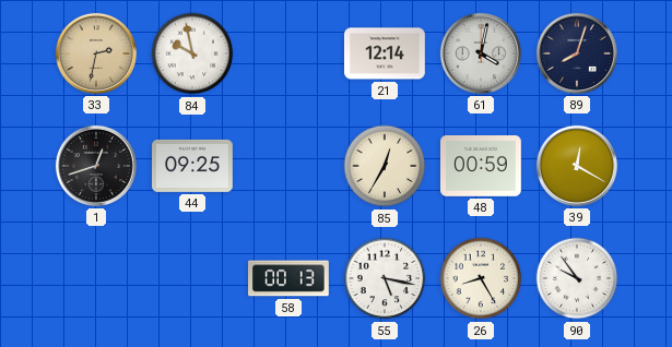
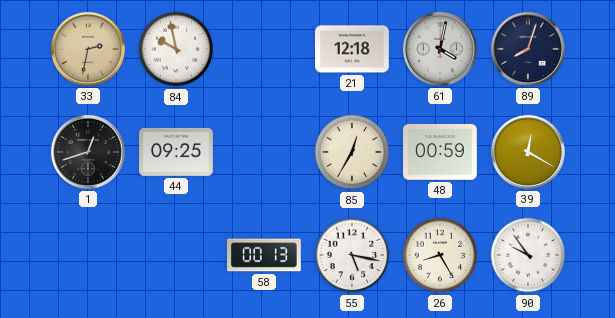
21: 12:14 -> 12:18 (353, 49)
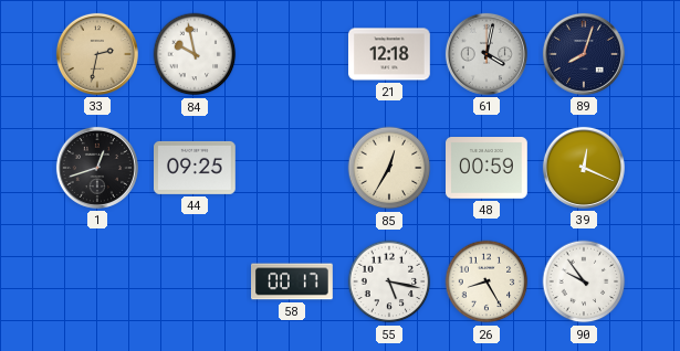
39: 12:20 -> 12:19 (584, 168)
58: 00:13 -> 00:17 (292, 281)
